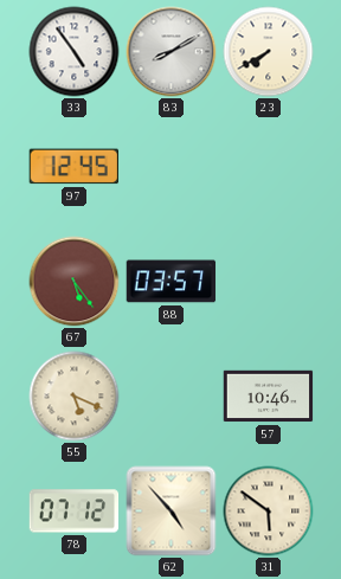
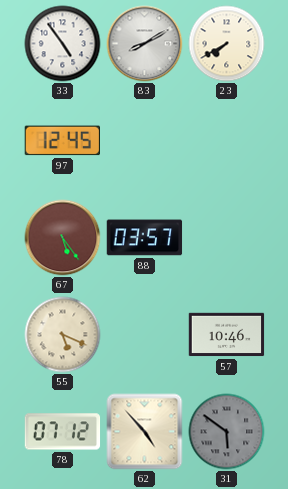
31 dial: cream -> grey (227, 432)
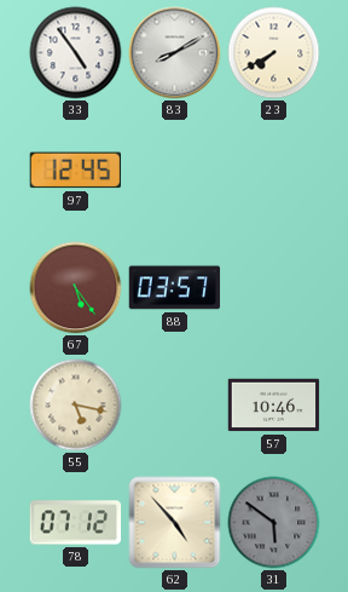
55: 5:19 -> 5:17 (76, 406)
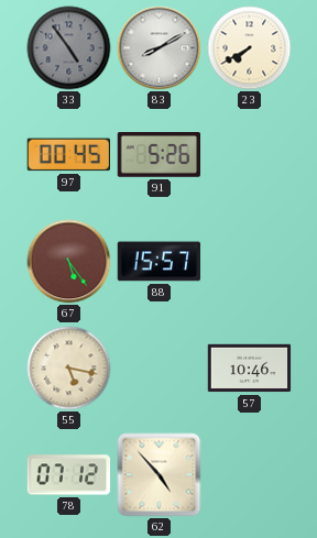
33 dial: white -> grey (69, 48)
97: 12:45 -> 00:45 (68, 155)
91: none -> 5:26 (160, 155)
88: 03:57 -> 15:57 (160, 262)
31: 5:51 -> none (274, 523)
